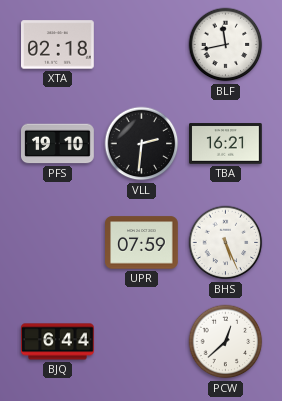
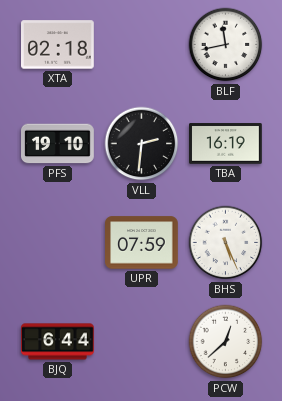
TBA: 16:21 -> 16:19 (226, 144)
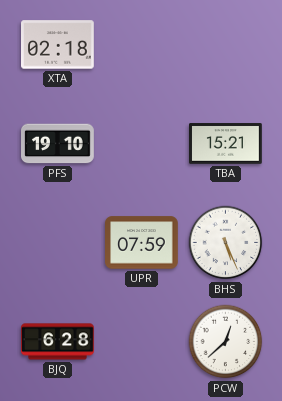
BLF: 11:43 -> none (226, 45)
VLL: 2:31 -> none (142, 144)
TBA: 16:19 -> 15:21 (226, 144)
BJQ: 6:44 -> 6:28 (58, 342)
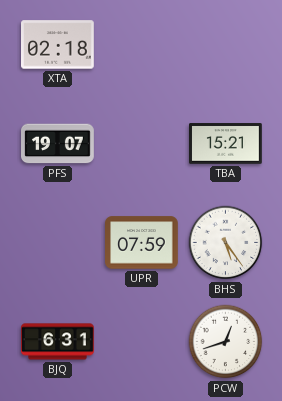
PFS: 19:10 -> 19:07 (58, 144)
BHS: 5:26 -> 5:24 (226, 243)
BJQ: 6:28 -> 6:31 (58, 342)
PCW: 12:38 -> 12:42 (226, 342)
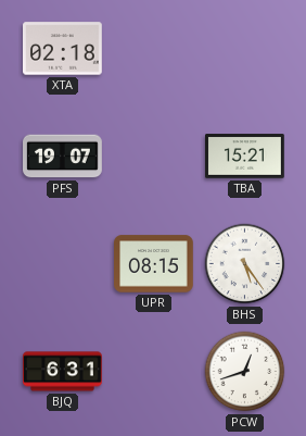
UPR: 07:59 -> 08:15 (154, 264)
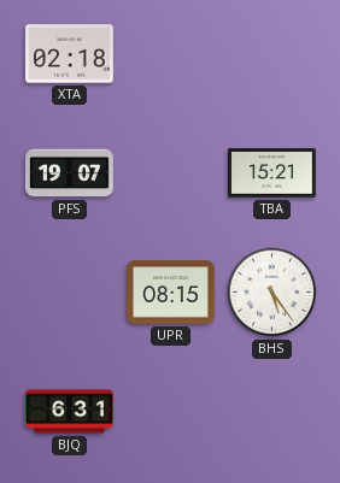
PCW: 12:42 -> none (245, 372)
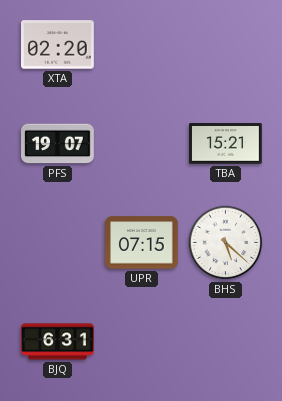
XTA: 02:18 -> 02:20 (58, 45)
UPR: 08:15 -> 07:15 (142, 243)
BHS: 5:24 -> 5:22 (226, 243)
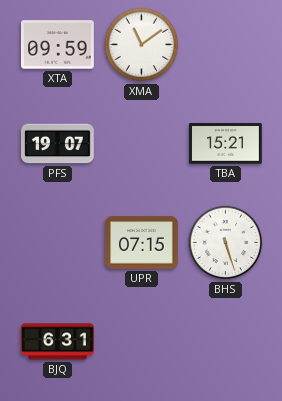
XTA: 02:20 -> 09:59 (58, 45)
XMA: none -> 11:09 (142, 45)
BHS: 5:22 -> 5:27 (226, 243)
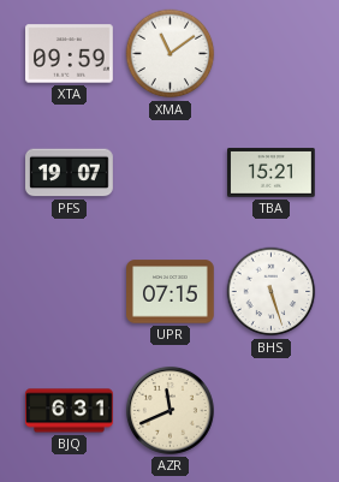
AZR: none -> 11:41 (169, 410)
